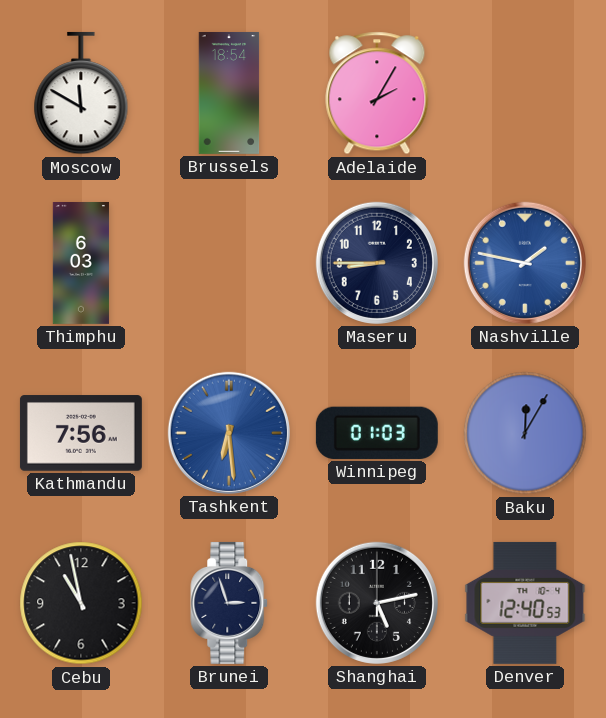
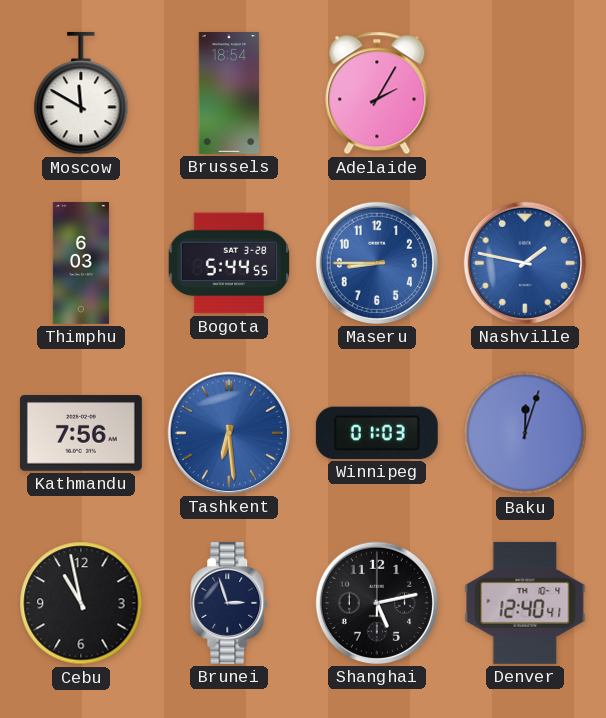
Bogota: none -> 5:44 (229, 263)
Maseru dial: navy -> blue (377, 263)
Baku: 12:05 -> 12:03 (525, 433)
Denver: 12:40:53 -> 12:40:41 (525, 603)
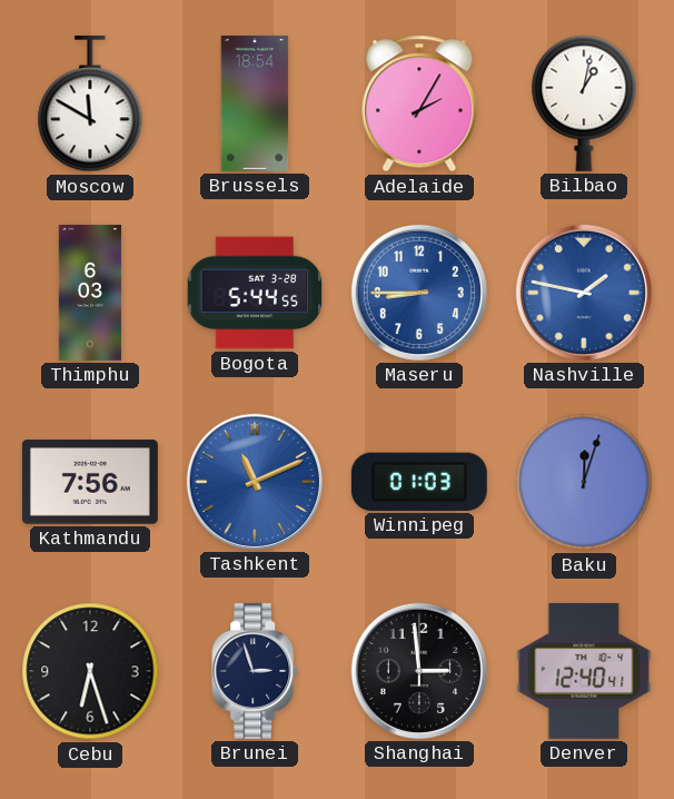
Bilbao: none -> 1:02 (584, 103)
Tashkent: 6:29 -> 11:11 (255, 482)
Cebu: 10:58 -> 6:27 (90, 671)
Shanghai: 5:13 -> 2:59 (419, 671)
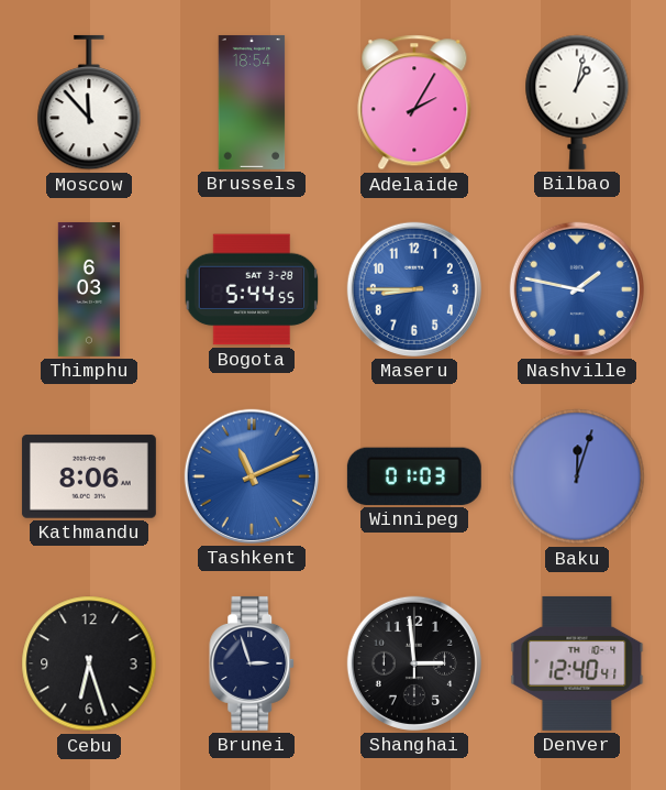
Moscow: 11:50 -> 11:53 (89, 102)
Kathmandu: 7:56 -> 8:06 (89, 476)
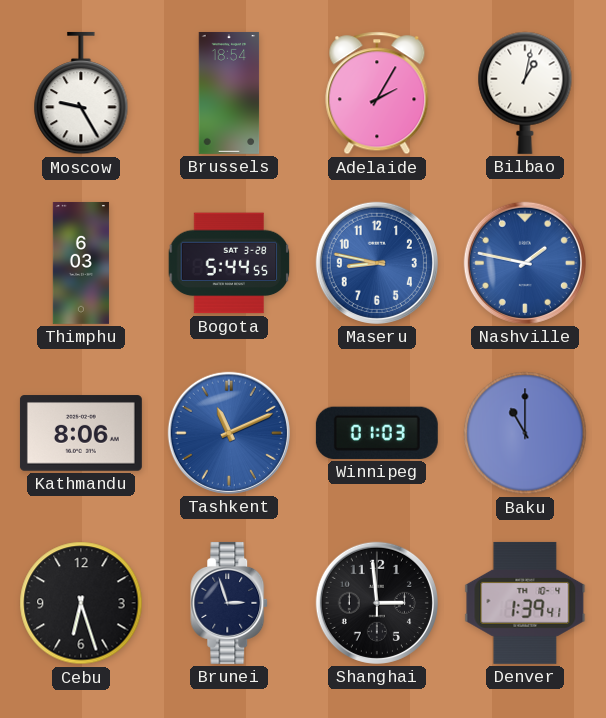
Moscow: 11:53 -> 9:25 (81, 93)
Maseru: 8:45 -> 8:47 (377, 263)
Baku: 12:03 -> 11:00 (525, 433)
Denver: 12:40 -> 1:39 (525, 603)
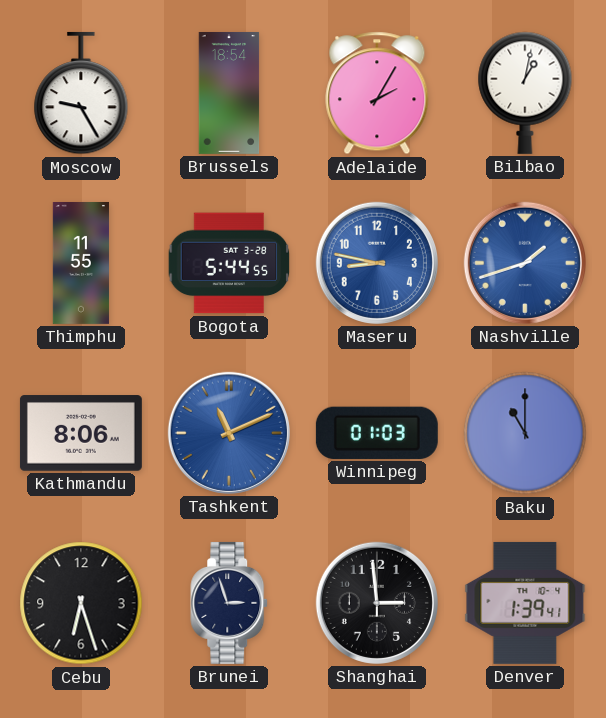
Thimphu: 6:03 -> 11:55 (80, 263)
Nashville: 1:47 -> 1:42 (525, 263)
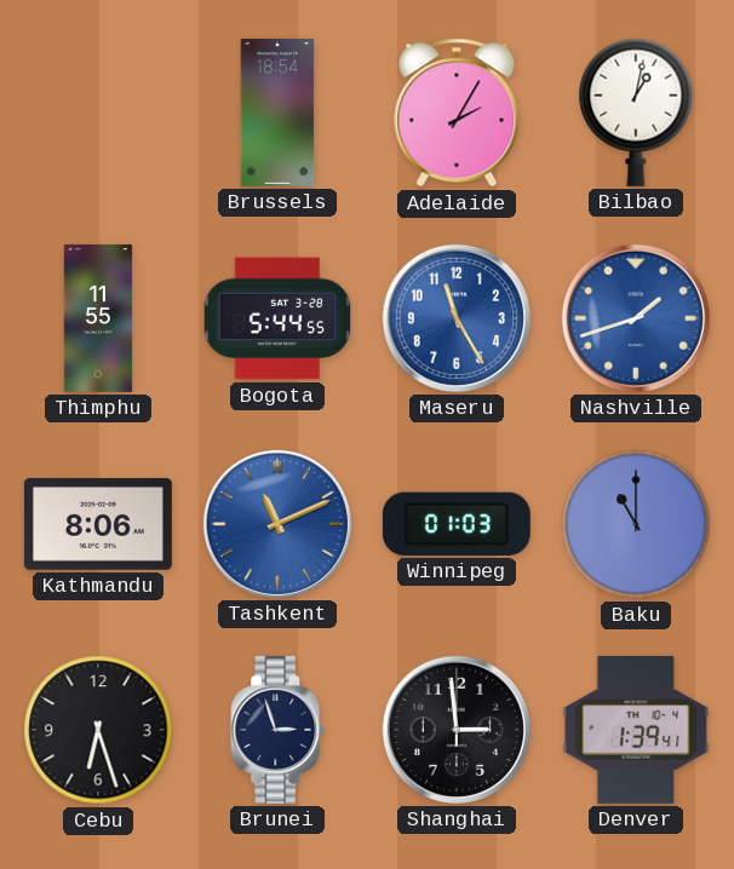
Moscow: 9:25 -> none (81, 93)
Maseru: 8:47 -> 11:25 (457, 318)
